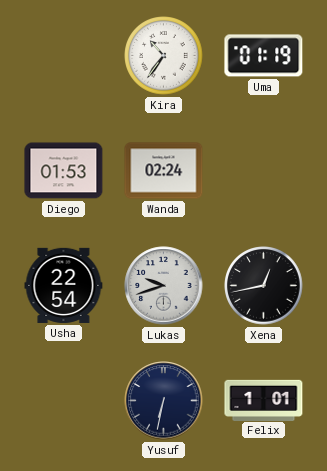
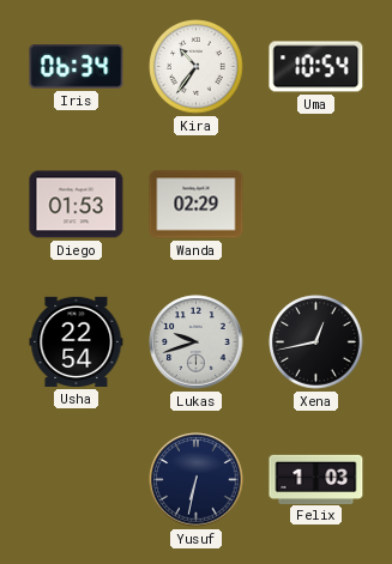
Iris: none -> 06:34 (77, 67)
Uma: 01:19 -> 10:54 (316, 67)
Wanda: 02:24 -> 02:29 (197, 205)
Felix: 1:01 -> 1:03 (316, 479)
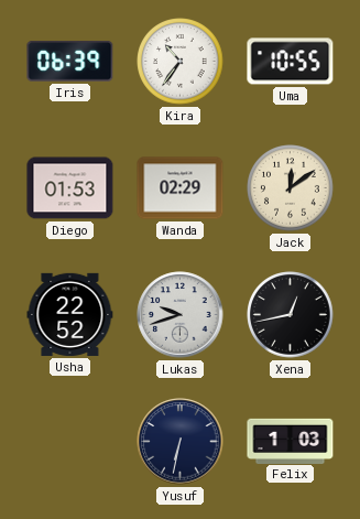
Iris: 06:34 -> 06:39 (70, 62)
Uma: 10:54 -> 10:55 (291, 62)
Jack: none -> 12:09 (291, 188)
Usha: 22:54 -> 22:52 (70, 314)
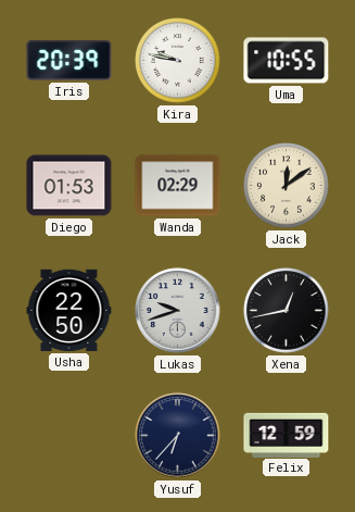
Iris: 06:39 -> 20:39 (69, 61)
Kira: 10:36 -> 9:47 (178, 61)
Usha: 22:52 -> 22:50 (69, 310)
Yusuf: 6:32 -> 6:37 (178, 436)
Felix: 1:03 -> 12:59 (287, 435)
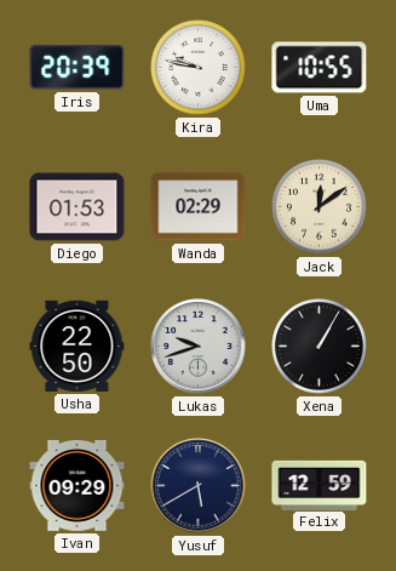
Xena: 12:43 -> 1:05 (320, 347)
Ivan: none -> 09:29 (78, 485)
Yusuf: 6:37 -> 5:40 (199, 486)
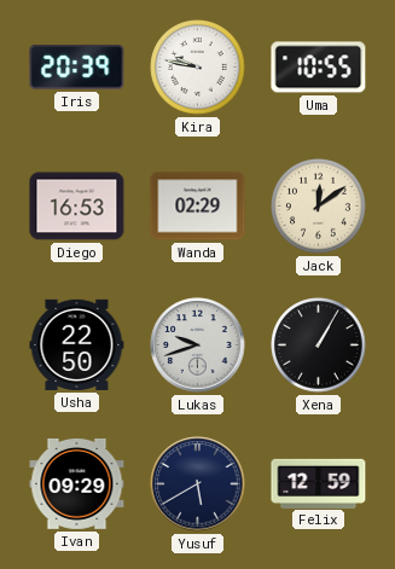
Diego: 01:53 -> 16:53 (77, 207)
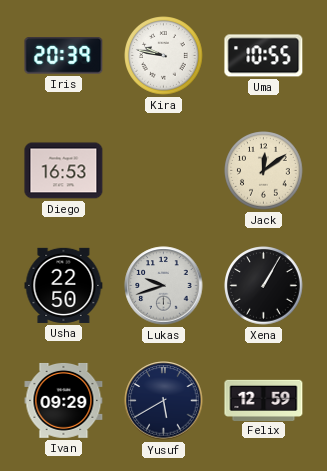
Wanda: 02:29 -> none (198, 207)
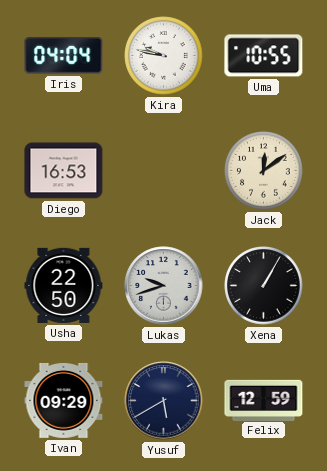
Iris: 20:39 -> 04:04 (64, 56)
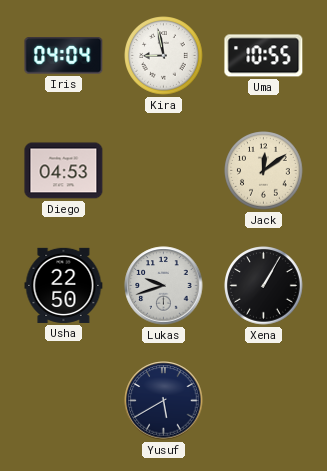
Kira: 9:47 -> 8:58 (164, 56)
Diego: 16:53 -> 04:53 (64, 171)
Ivan: 09:29 -> none (64, 400)
Felix: 12:59 -> none (264, 400)
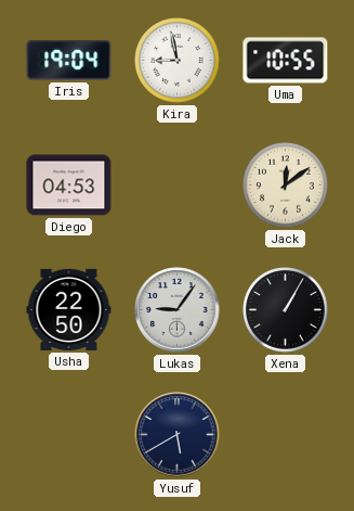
Iris: 04:04 -> 19:04 (69, 61)
Lukas: 9:42 -> 9:06 (178, 310)
